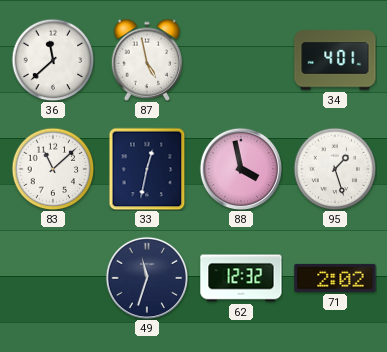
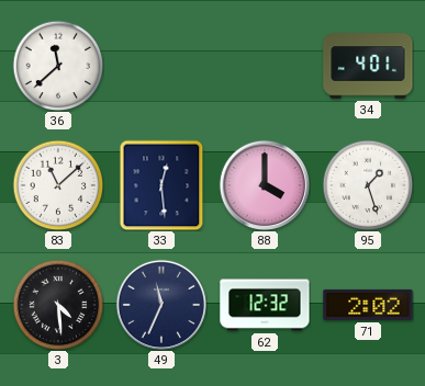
87: 4:58 -> none (147, 60)
33: 12:32 -> 12:29 (161, 185)
88: 3:58 -> 4:00 (264, 184)
3: none -> 4:29 (58, 305)
49: 11:33 -> 11:34 (160, 304)
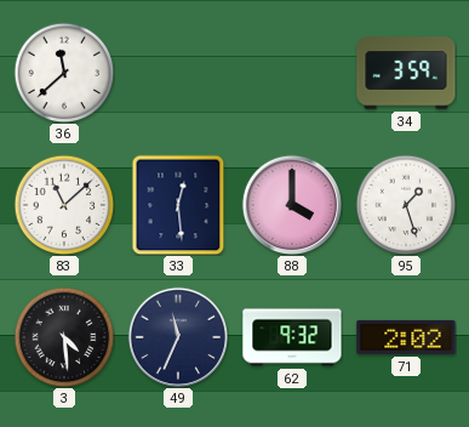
34: 4:01 -> 3:59 (406, 73)
62: 12:32 -> 9:32 (292, 337)
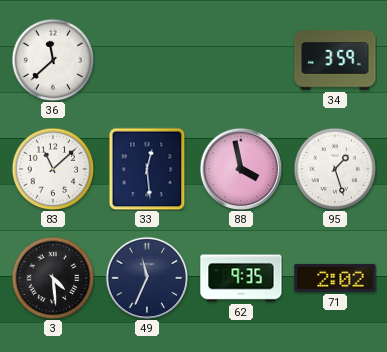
88: 4:00 -> 3:58 (240, 168)
62: 9:32 -> 9:35 (241, 278)
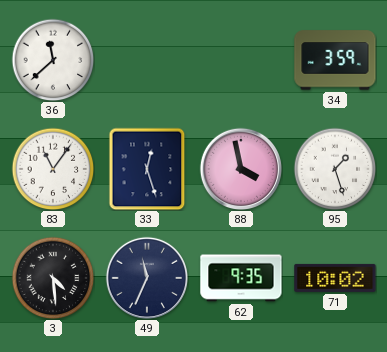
83: 11:08 -> 11:06 (53, 169)
33: 12:29 -> 12:27 (147, 169)
71: 2:02 -> 10:02 (335, 278)
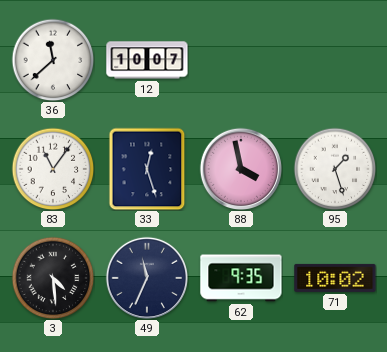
12: none -> 10:07 (147, 60)
34: 3:59 -> none (335, 60)
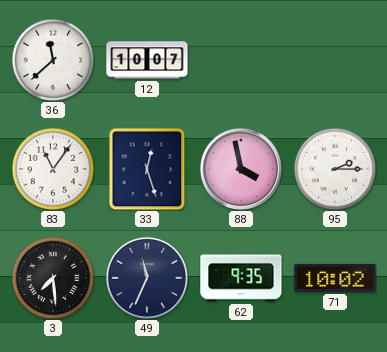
95: 1:27 -> 2:15 (335, 169)
3: 4:29 -> 7:29 (53, 278)
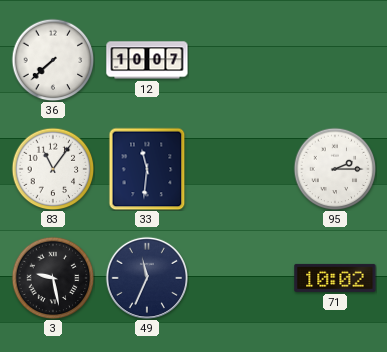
36: 11:38 -> 7:38 (53, 60)
33: 12:27 -> 11:31 (147, 169)
88: 3:58 -> none (240, 168)
3: 7:29 -> 9:28 (53, 278)
62: 9:35 -> none (241, 278)
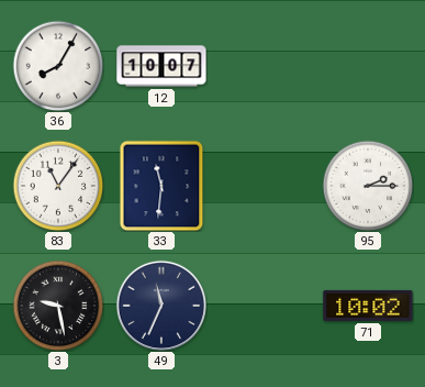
36: 7:38 -> 8:05 (58, 66)
